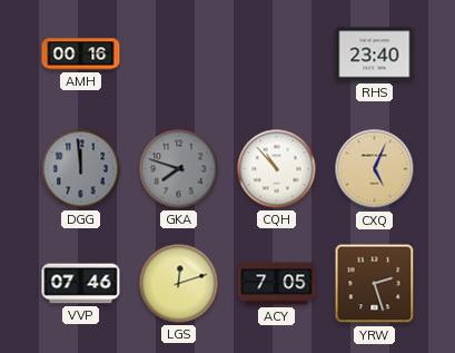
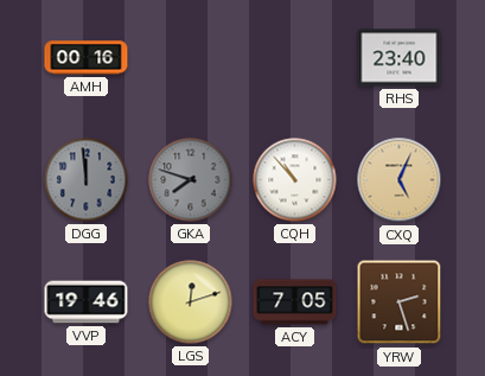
VVP: 07:46 -> 19:46 (87, 302)
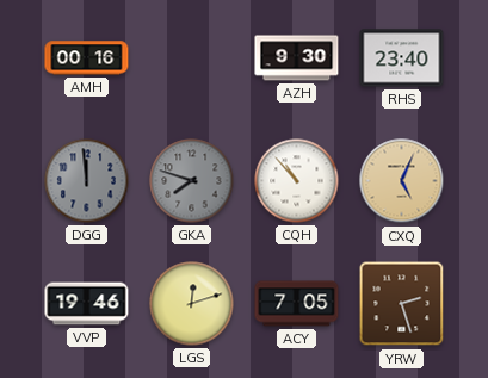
AZH: none -> 9:30 (297, 58)
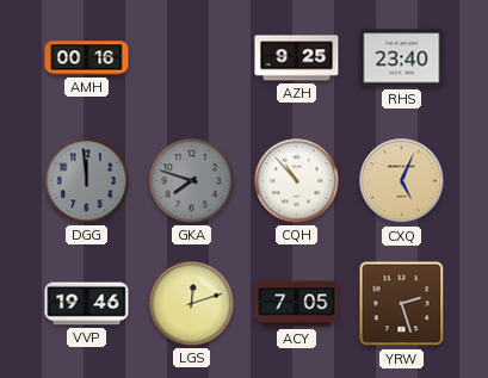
AZH: 9:30 -> 9:25 (297, 58)
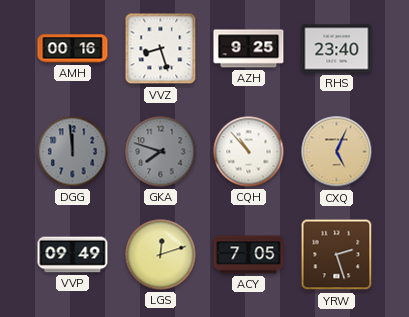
VVZ: none -> 8:27 (161, 49)
VVP: 19:46 -> 09:49 (73, 255)
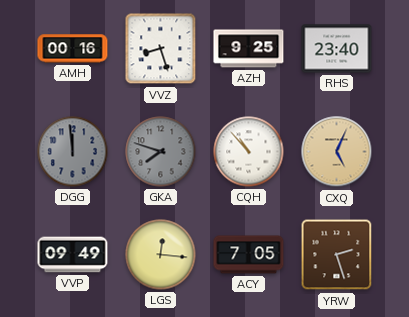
LGS: 12:12 -> 12:16 (161, 255)
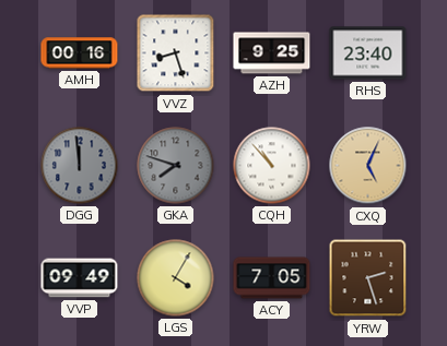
LGS: 12:16 -> 4:05 (176, 278)
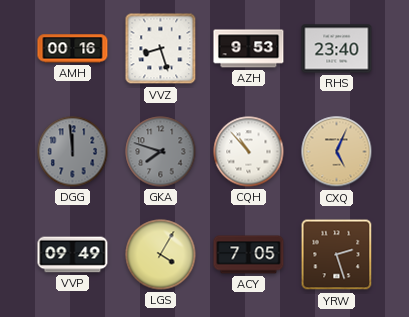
AZH: 9:25 -> 9:53 (249, 49)
